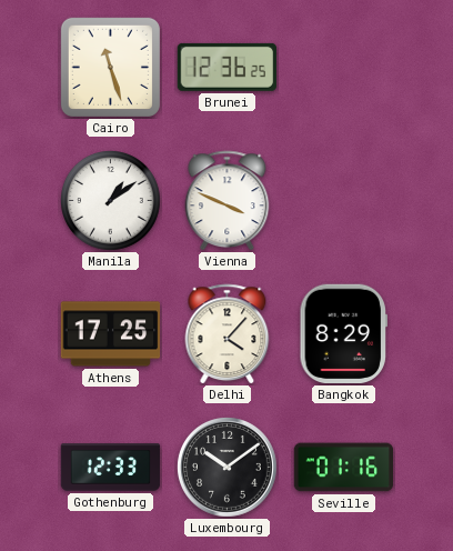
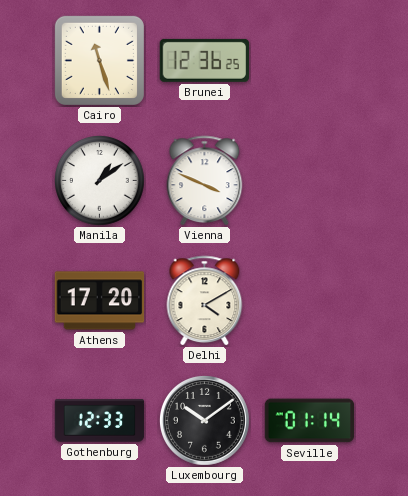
Athens: 17:25 -> 17:20 (100, 301)
Delhi: 4:07 -> 4:10 (205, 301)
Bangkok: 8:29 -> none (343, 334)
Seville: 01:16 -> 01:14 (310, 421)
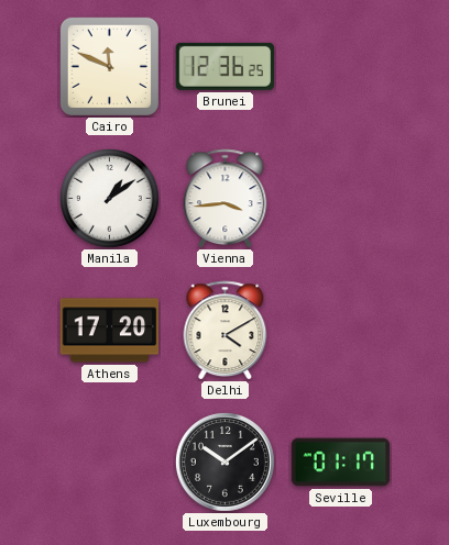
Cairo: 11:27 -> 11:49 (109, 66)
Vienna: 3:49 -> 3:44 (226, 199)
Gothenburg: 12:33 -> none (100, 421)
Seville: 01:14 -> 01:17 (341, 463)
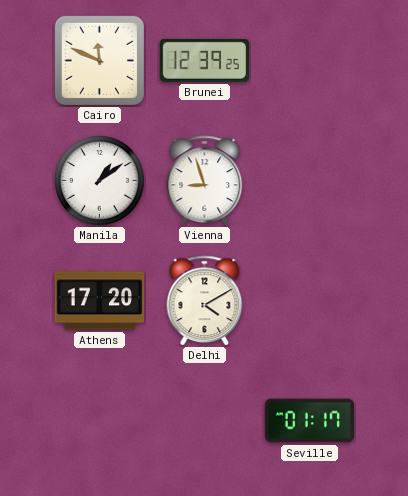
Brunei: 12:36 -> 12:39 (204, 60)
Vienna: 3:44 -> 8:57 (205, 181)
Luxembourg: 10:09 -> none (226, 463)
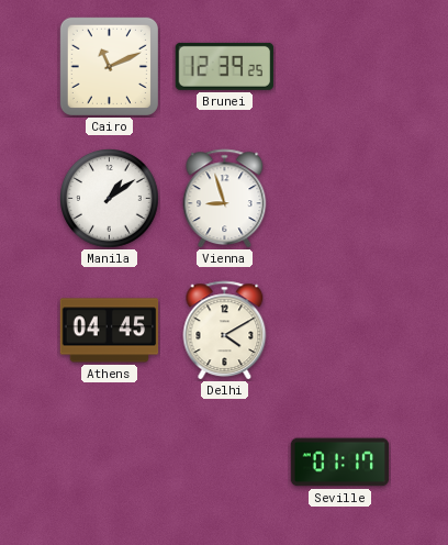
Cairo: 11:49 -> 11:11 (109, 66)
Athens: 17:20 -> 04:45 (110, 331)
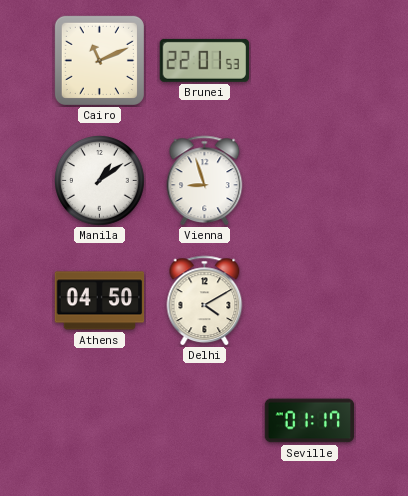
Brunei: 12:39 -> 22:01 (204, 60)
Athens: 04:45 -> 04:50 (100, 301)
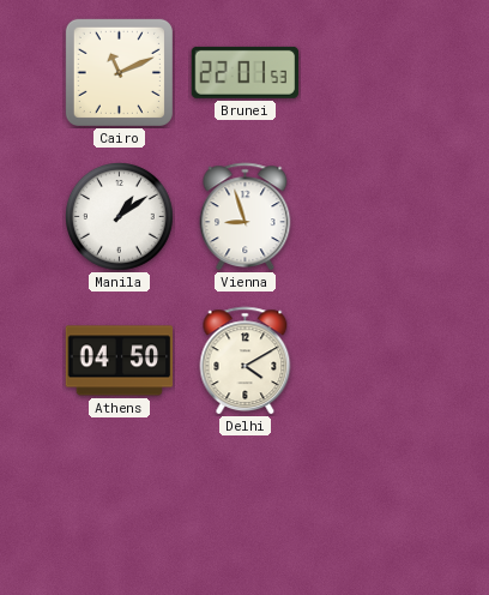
Seville: 01:17 -> none (310, 421)
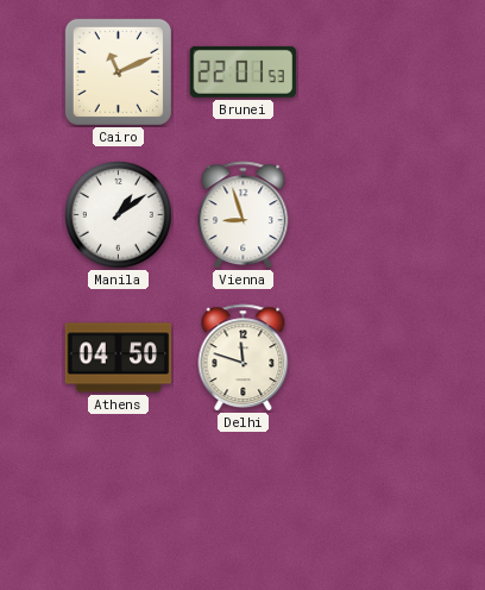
Delhi: 4:10 -> 11:48 (244, 358)
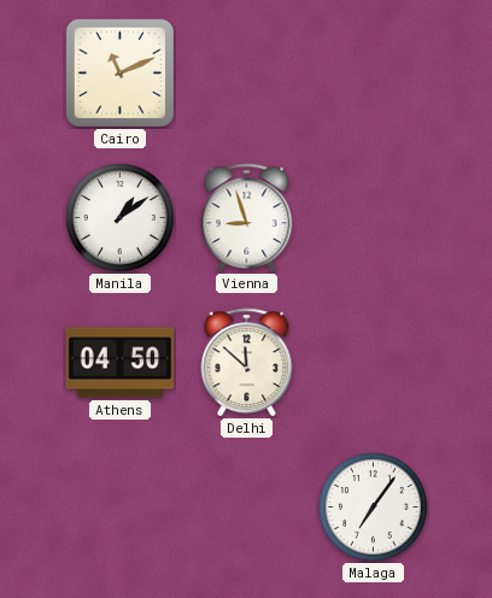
Brunei: 22:01 -> none (242, 71)
Delhi: 11:48 -> 11:52 (247, 363)
Malaga: none -> 7:06 (374, 508)
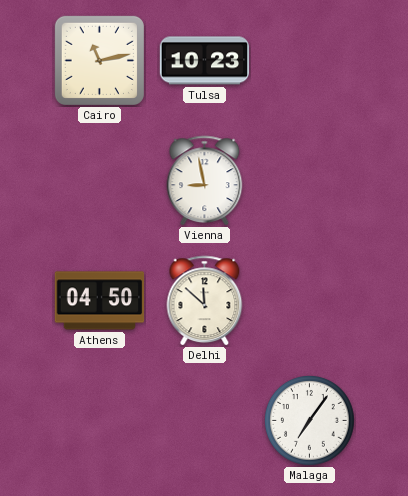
Cairo: 11:11 -> 11:13 (99, 60)
Tulsa: none -> 10:23 (205, 61)
Manila: 1:09 -> none (121, 218)
Vienna: 8:57 -> 8:58 (205, 181)
